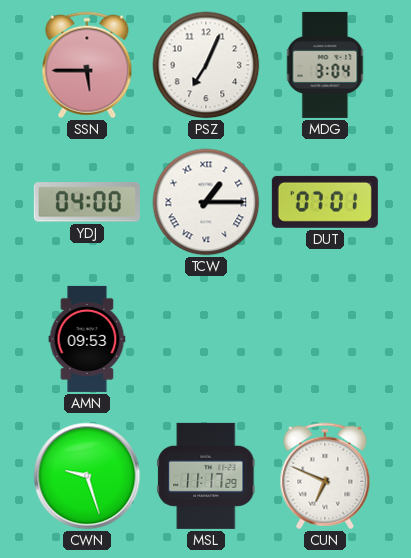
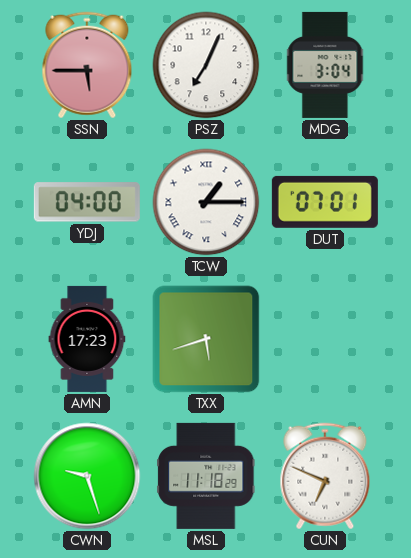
AMN: 09:53 -> 17:23 (87, 339)
TXX: none -> 5:42 (206, 339)
MSL: 11:17 -> 11:18 (206, 476)
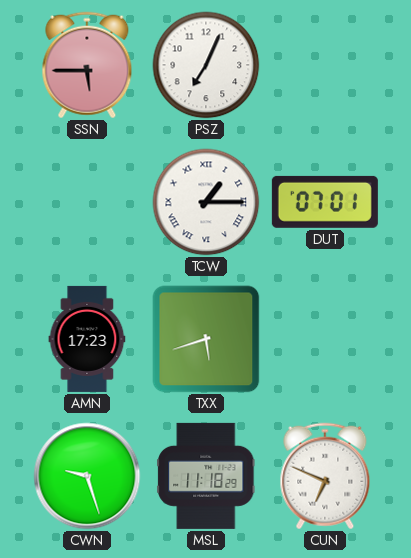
MDG: 3:04 -> none (325, 65)
YDJ: 04:00 -> none (87, 202)
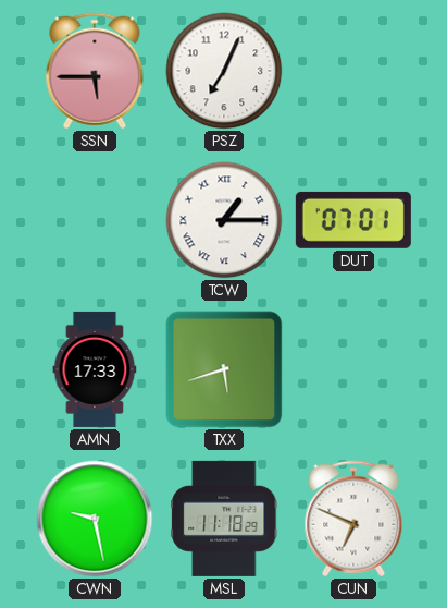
AMN: 17:23 -> 17:33 (95, 369)
CWN: 9:27 -> 9:28 (95, 519)
